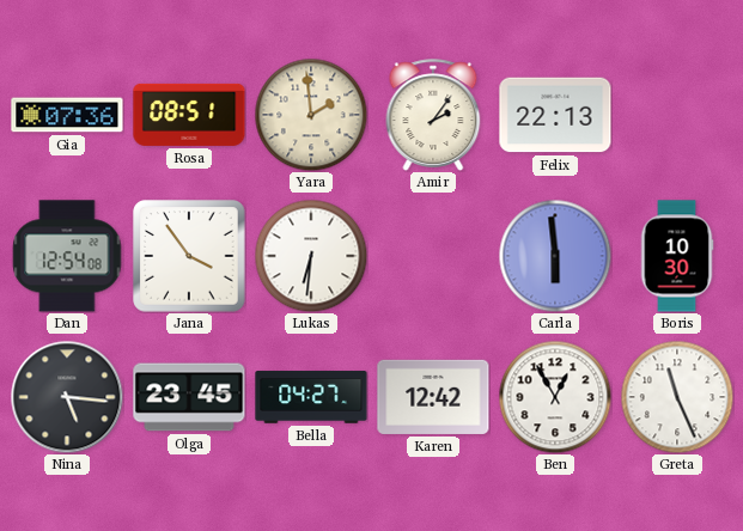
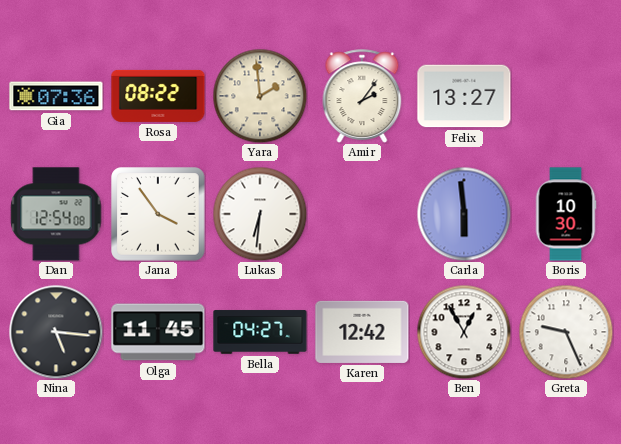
Rosa: 08:51 -> 08:22 (158, 96)
Felix: 22:13 -> 13:27 (464, 96)
Olga: 23:45 -> 11:45 (158, 332)
Greta: 11:26 -> 9:26 (566, 332)
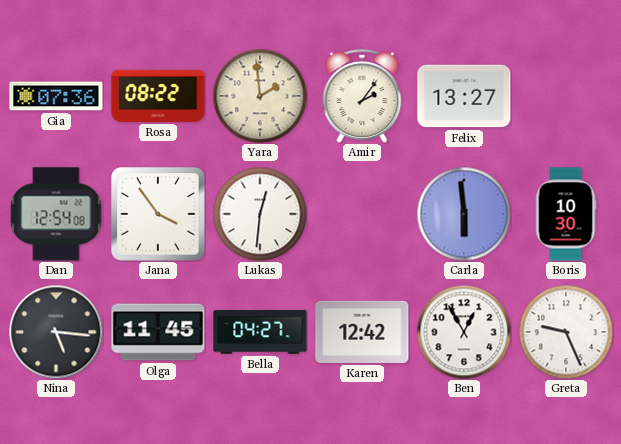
Lukas: 6:31 -> 12:31 (260, 214)
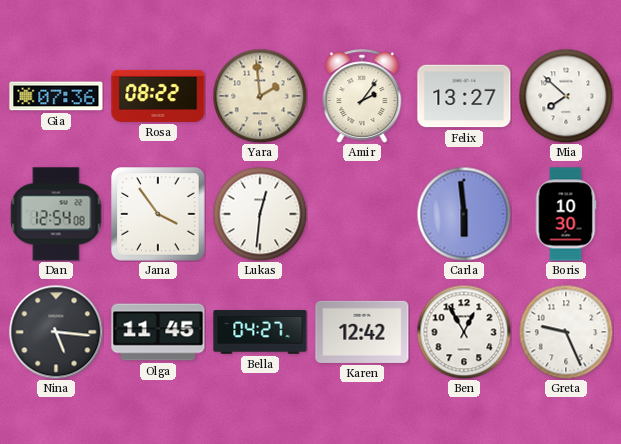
Mia: none -> 7:52 (566, 96)
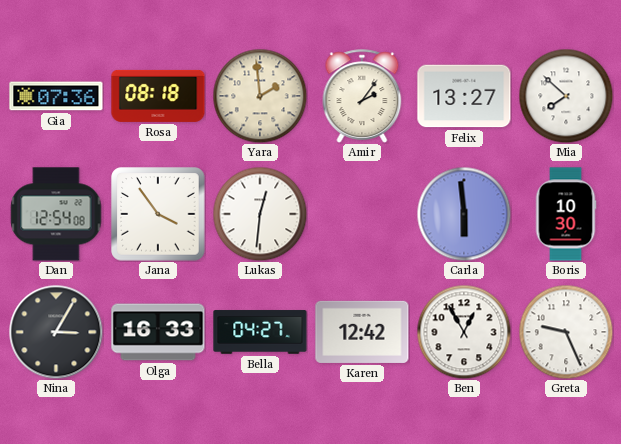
Rosa: 08:22 -> 08:18 (158, 96)
Nina: 5:16 -> 3:05 (56, 332)
Olga: 11:45 -> 16:33 (158, 332)
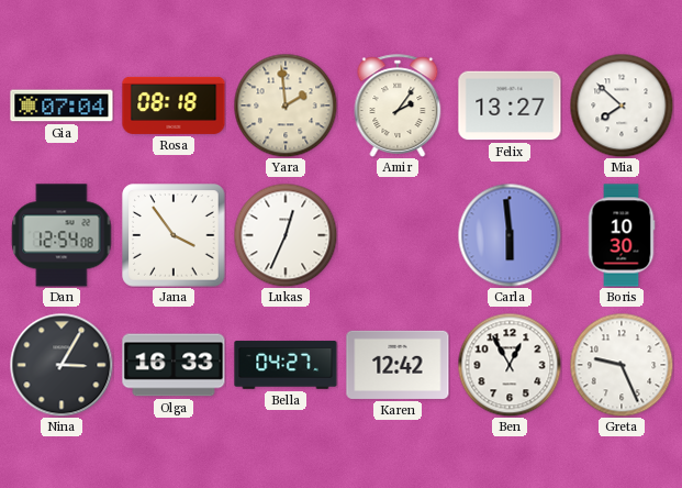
Gia: 07:36 -> 07:04 (62, 106)
Lukas: 12:31 -> 12:34 (286, 235)
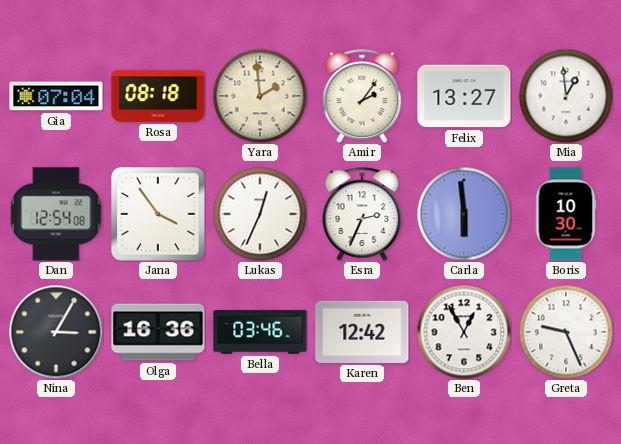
Mia: 7:52 -> 12:59 (566, 96)
Esra: none -> 2:34 (362, 214)
Olga: 16:33 -> 16:36 (158, 332)
Bella: 04:27 -> 03:46 (260, 332)
